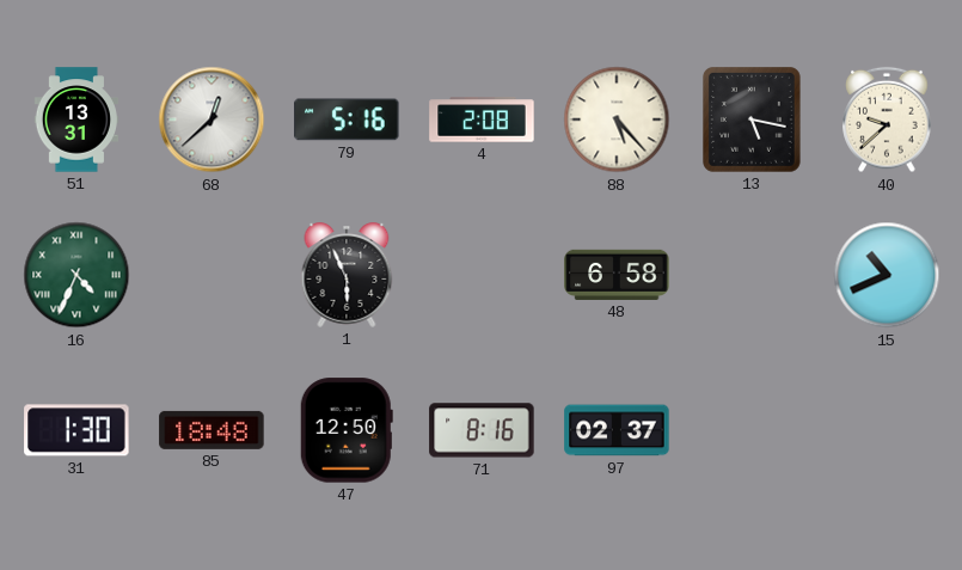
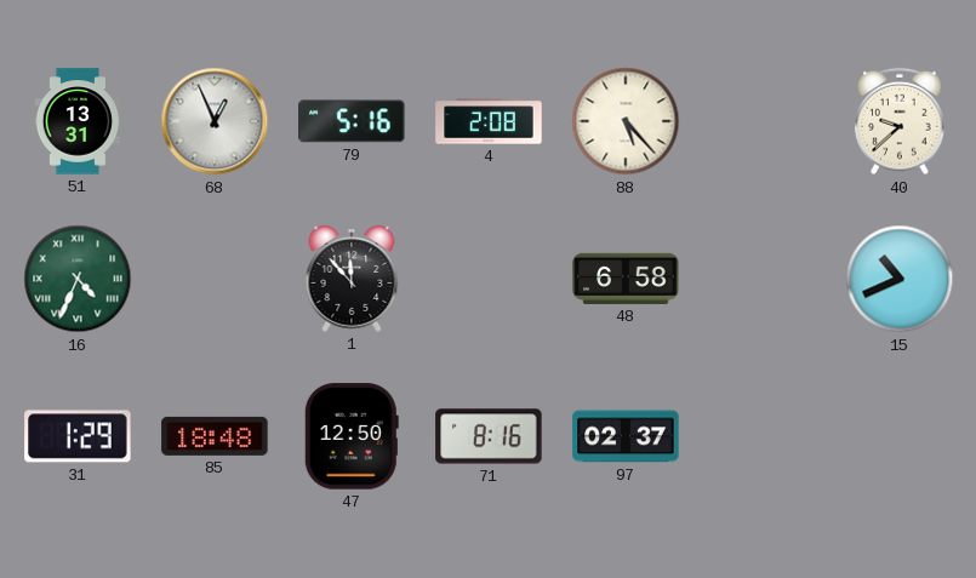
68: 12:38 -> 12:56 (215, 121)
13: 5:17 -> none (753, 121)
1: 5:56 -> 11:53 (352, 279)
31: 1:30 -> 1:29 (78, 436)
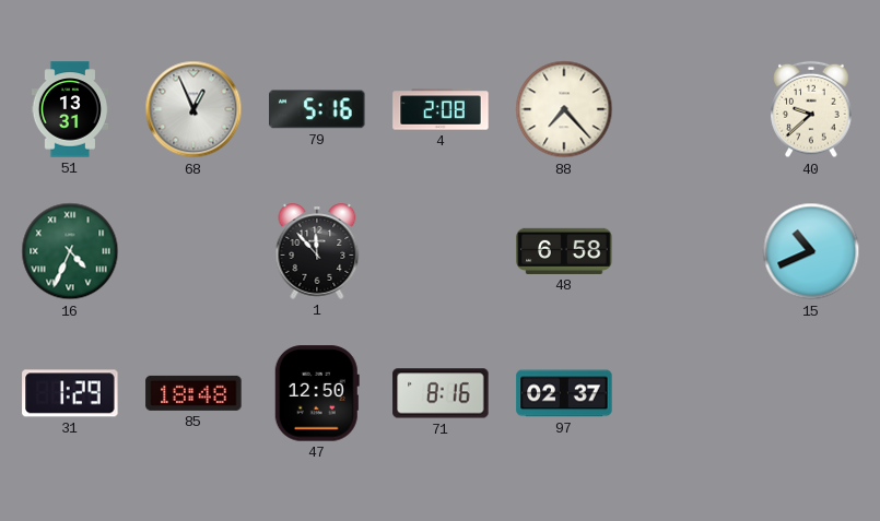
88: 5:23 -> 7:23 (564, 109)
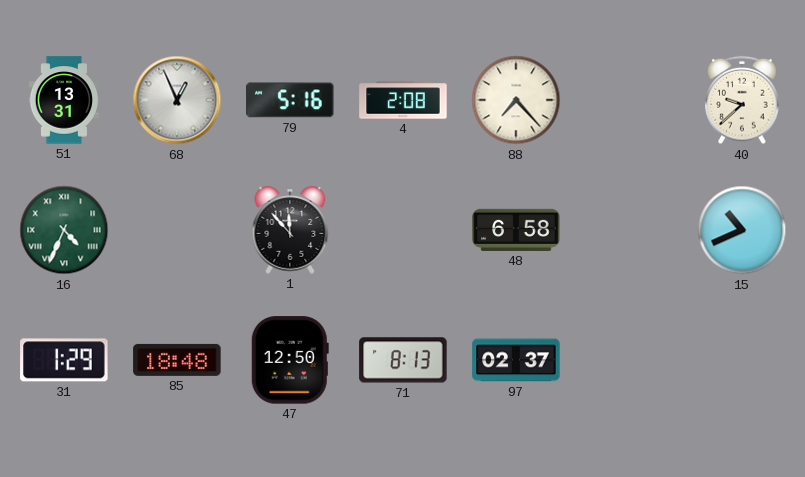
71: 8:16 -> 8:13 (403, 360)
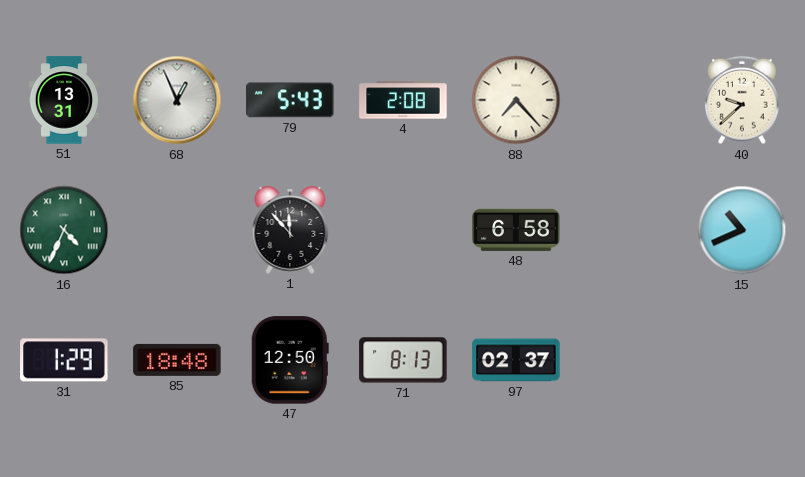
79: 5:16 -> 5:43 (290, 100)
